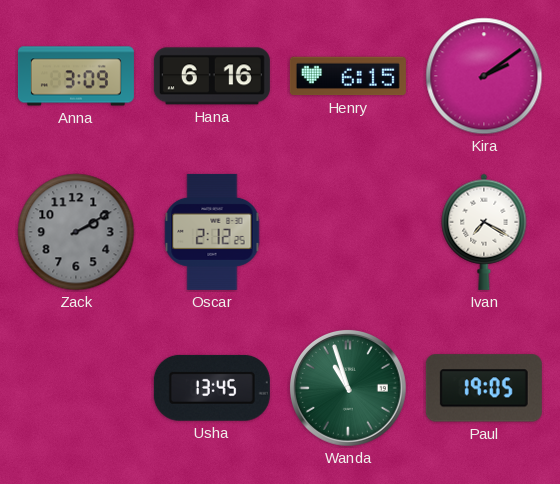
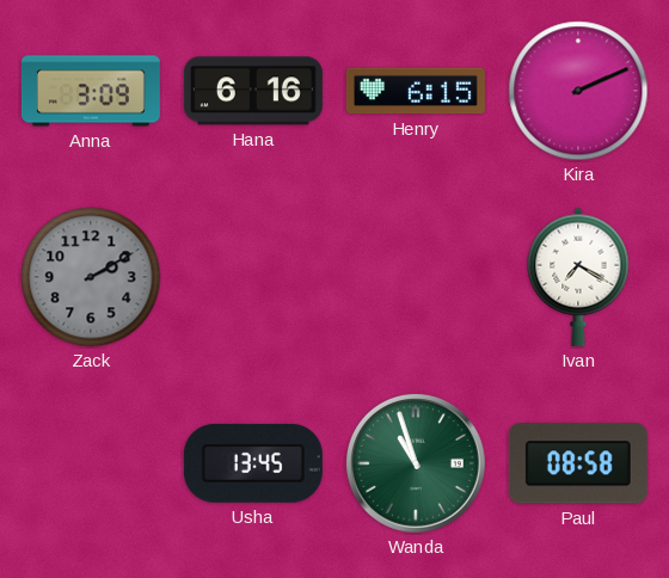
Kira: 2:09 -> 2:11 (578, 91)
Oscar: 2:12 -> none (212, 232)
Paul: 19:05 -> 08:58 (578, 463)
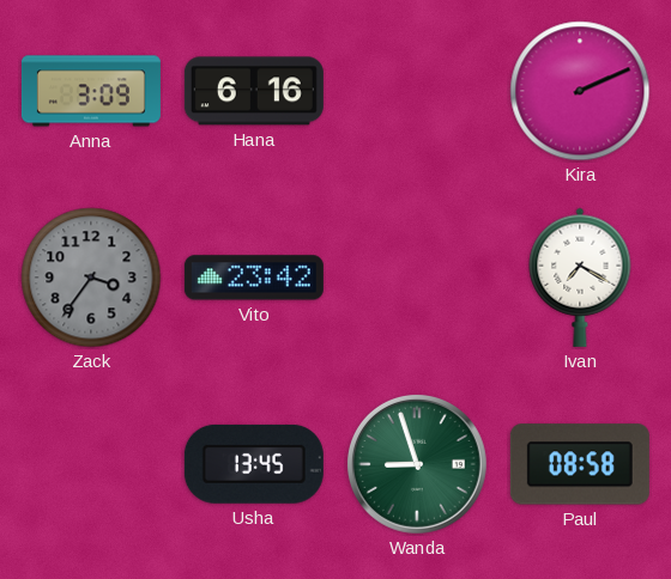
Henry: 6:15 -> none (416, 91)
Zack: 2:10 -> 3:36 (91, 278)
Vito: none -> 23:42 (254, 278)
Wanda: 10:57 -> 8:57 (418, 465)
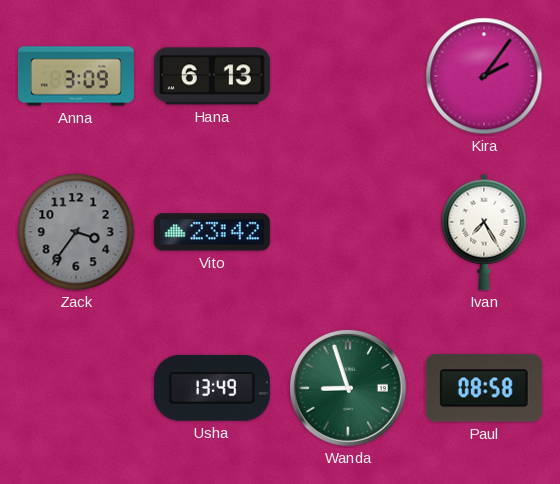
Hana: 6:16 -> 6:13 (212, 76)
Kira: 2:11 -> 2:06 (484, 76)
Ivan: 7:20 -> 7:25 (484, 232)
Usha: 13:45 -> 13:49 (212, 388)
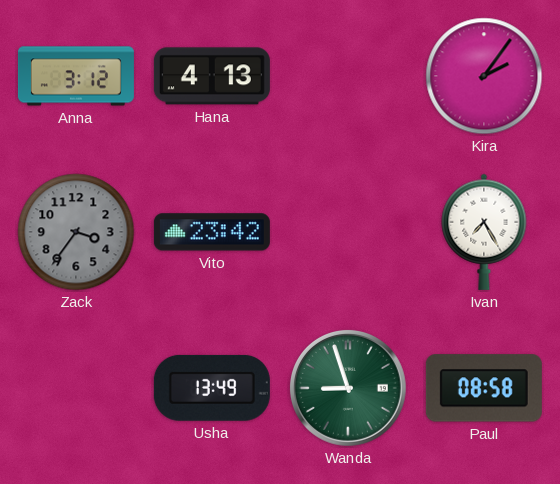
Anna: 3:09 -> 3:12 (76, 76)
Hana: 6:13 -> 4:13 (212, 76)
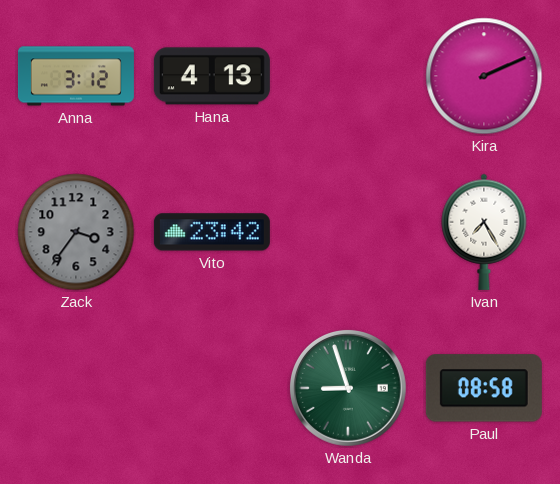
Kira: 2:06 -> 2:11 (484, 76)
Usha: 13:49 -> none (212, 388)
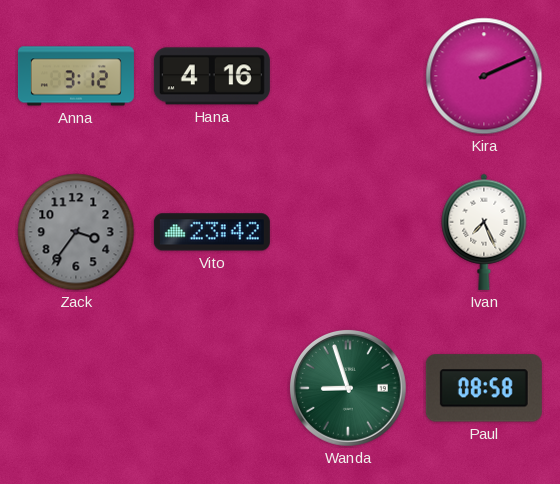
Hana: 4:13 -> 4:16 (212, 76)
Ivan: 7:25 -> 7:26 (484, 232)
